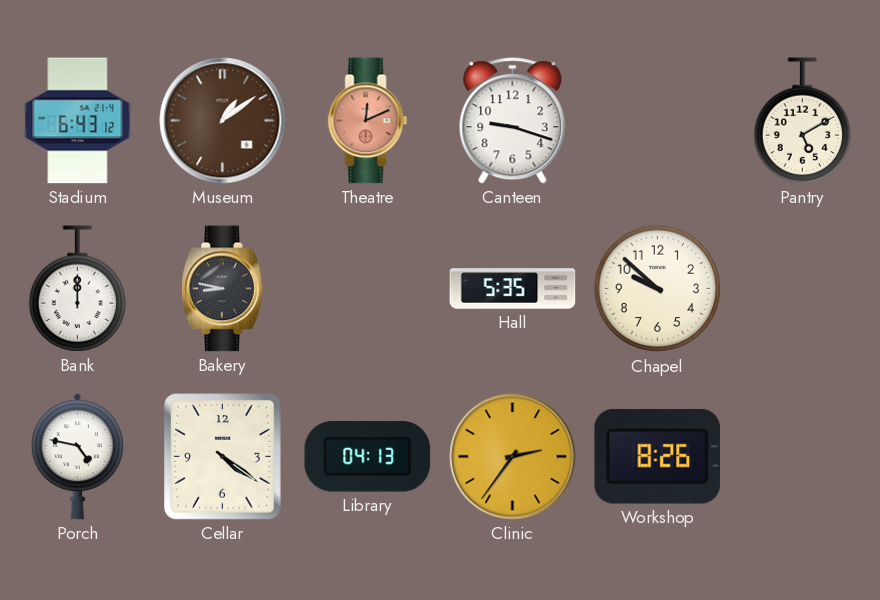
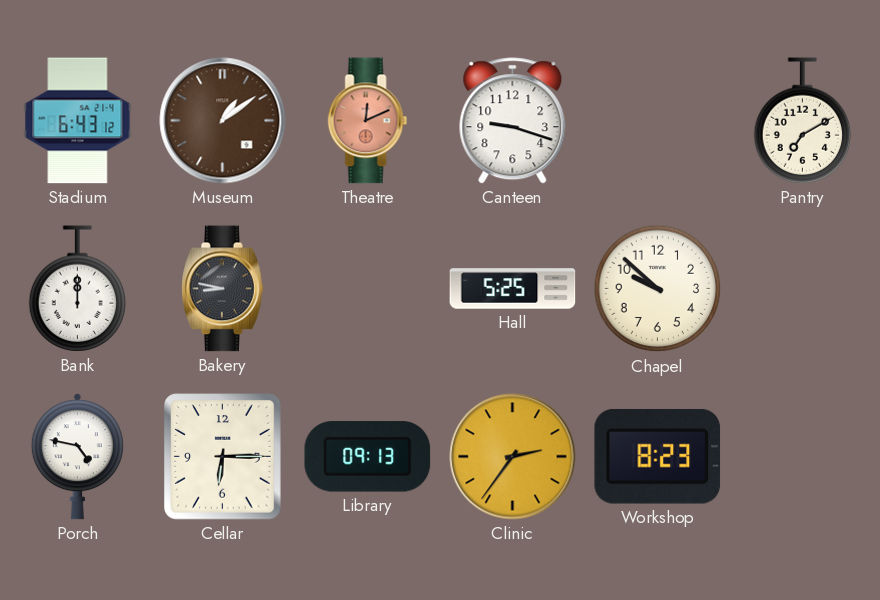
Pantry: 5:10 -> 7:10 (803, 121)
Hall: 5:35 -> 5:25 (513, 289)
Cellar: 4:21 -> 6:15 (223, 457)
Library: 04:13 -> 09:13 (368, 457)
Workshop: 8:26 -> 8:23 (658, 456)
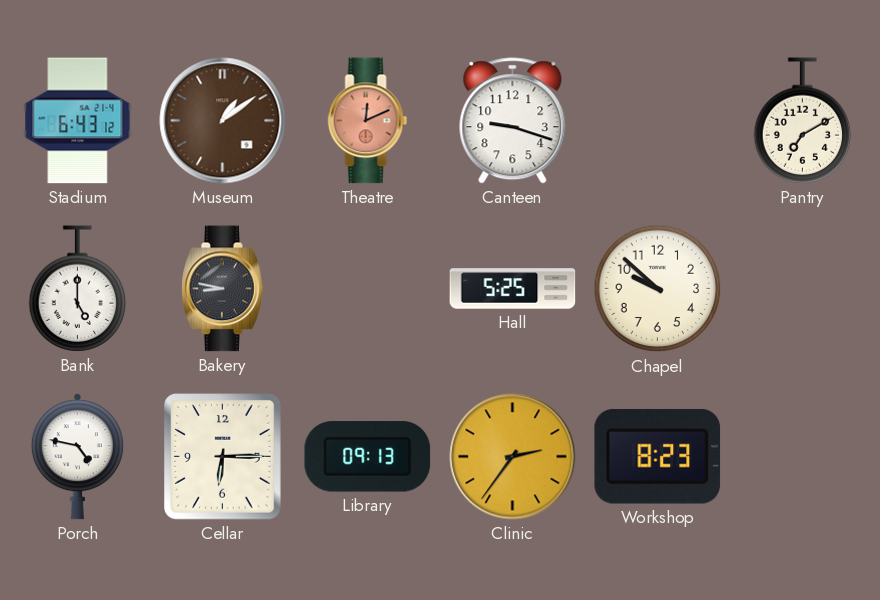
Bank: 12:00 -> 5:00 (78, 289)
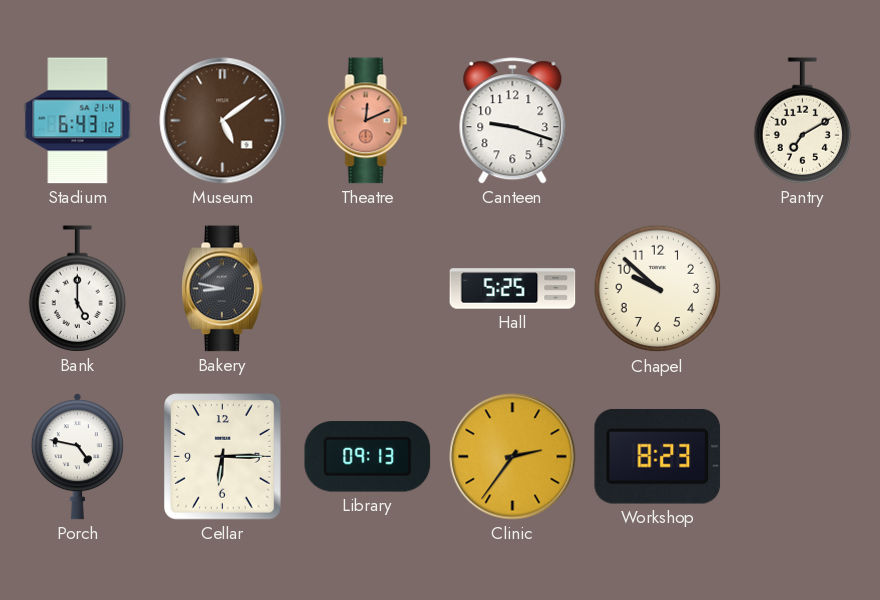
Museum: 1:09 -> 5:09 (223, 121)
